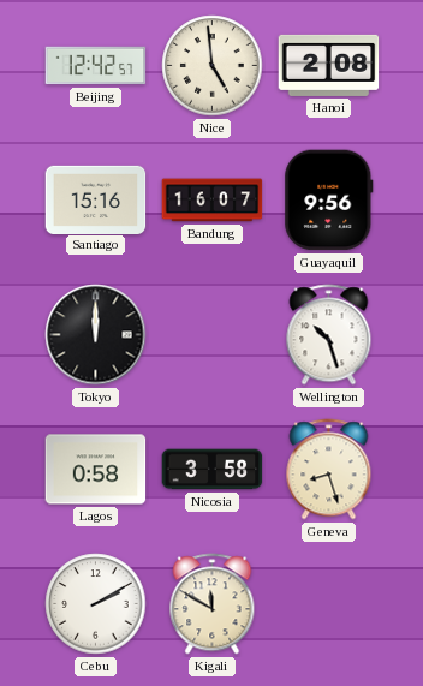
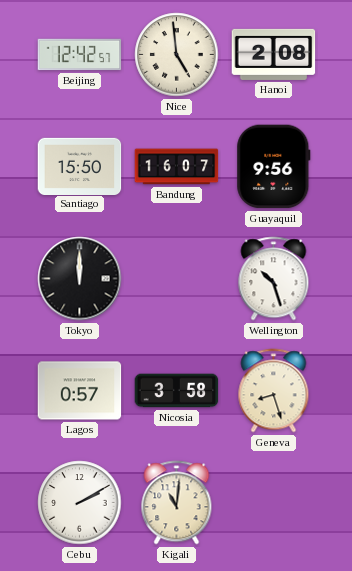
Santiago: 15:16 -> 15:50 (80, 166)
Lagos: 0:58 -> 0:57 (80, 391)
Kigali: 11:50 -> 11:01 (177, 503)
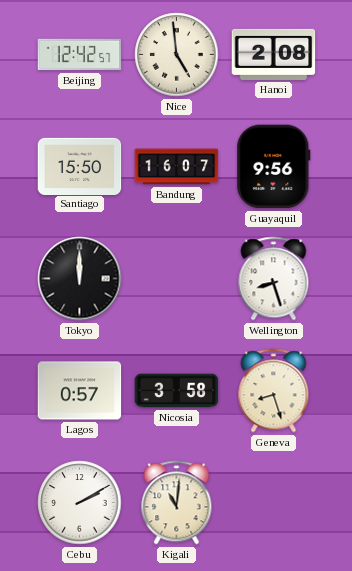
Wellington: 10:27 -> 8:27 (274, 279)
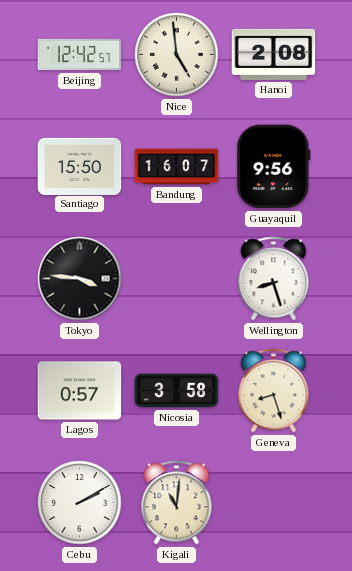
Tokyo: 12:00 -> 3:46 (80, 279)
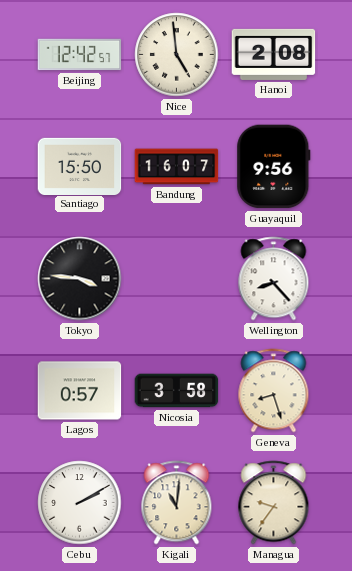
Wellington: 8:27 -> 8:23 (274, 279)
Managua: none -> 9:36 (274, 503)
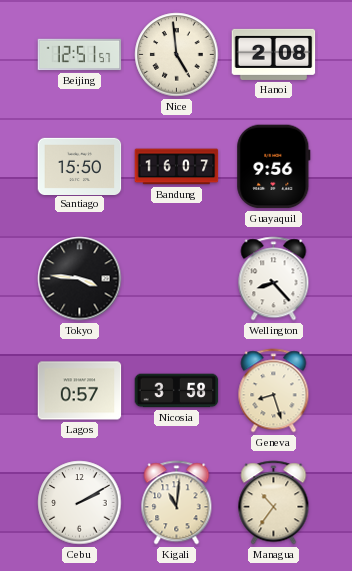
Beijing: 12:42 -> 12:51 (80, 55)
Managua: 9:36 -> 10:36 (274, 503)
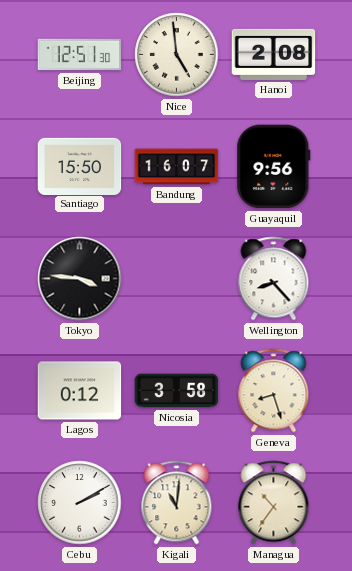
Beijing: 12:51:57 -> 12:51:30 (80, 55)
Lagos: 0:57 -> 0:12 (80, 391)
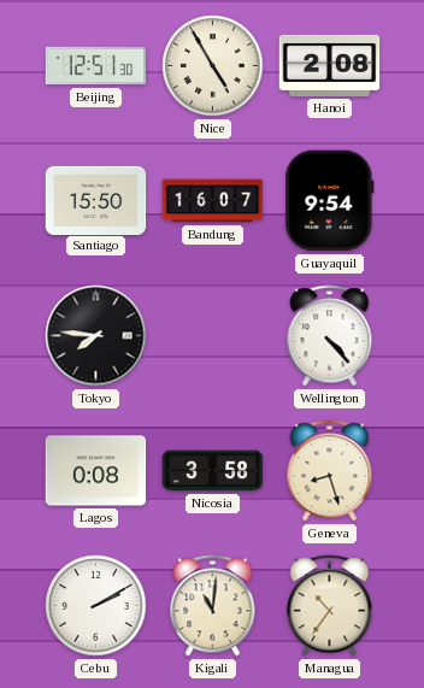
Nice: 4:59 -> 4:55 (213, 66)
Guayaquil: 9:56 -> 9:54 (330, 201)
Tokyo: 3:46 -> 7:46 (96, 336)
Wellington: 8:23 -> 4:23 (330, 336)
Lagos: 0:12 -> 0:08 (96, 471)
